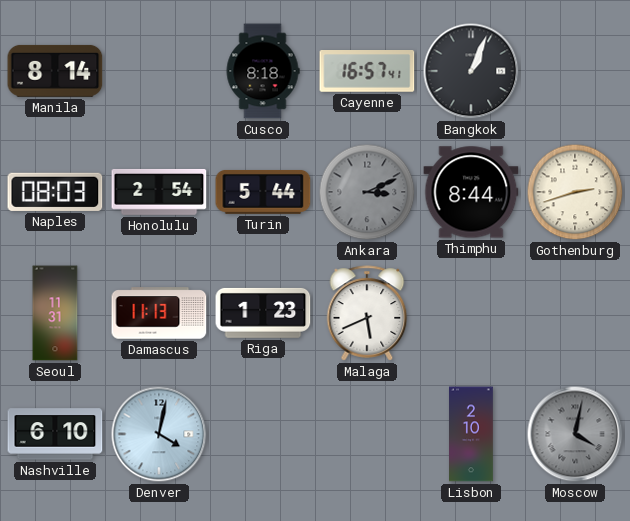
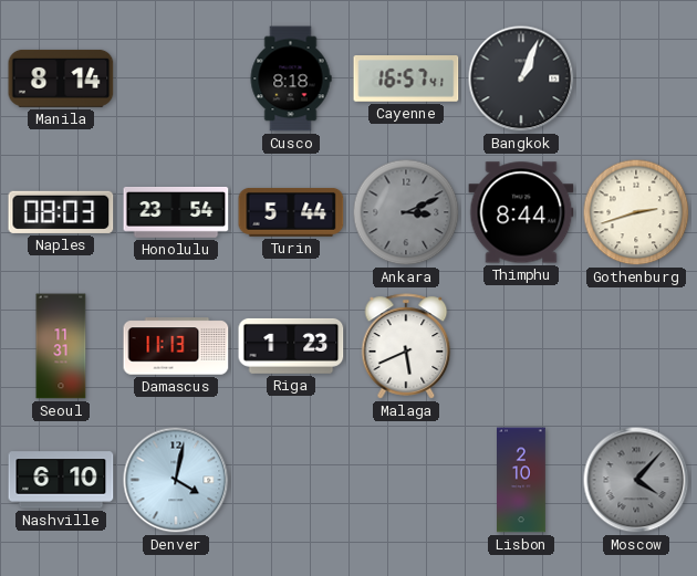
Honolulu: 2:54 -> 23:54 (176, 212)
Moscow: 4:02 -> 4:07 (636, 480)
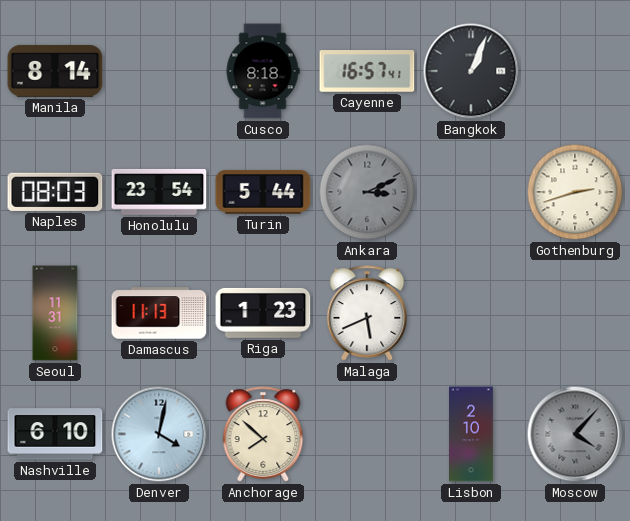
Thimphu: 8:44 -> none (521, 212)
Anchorage: none -> 7:52 (263, 434)
